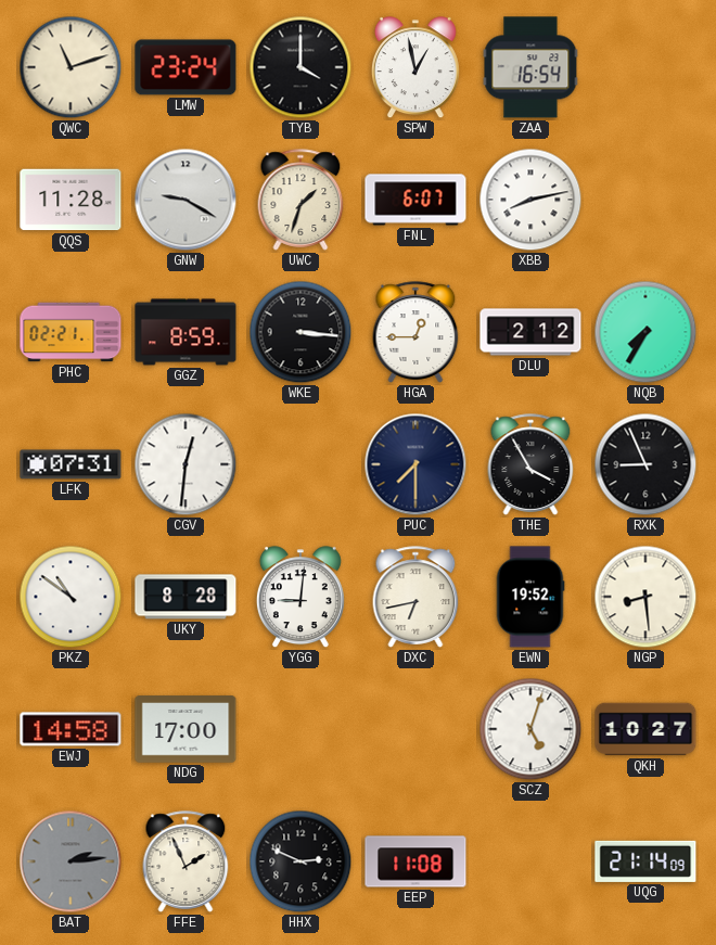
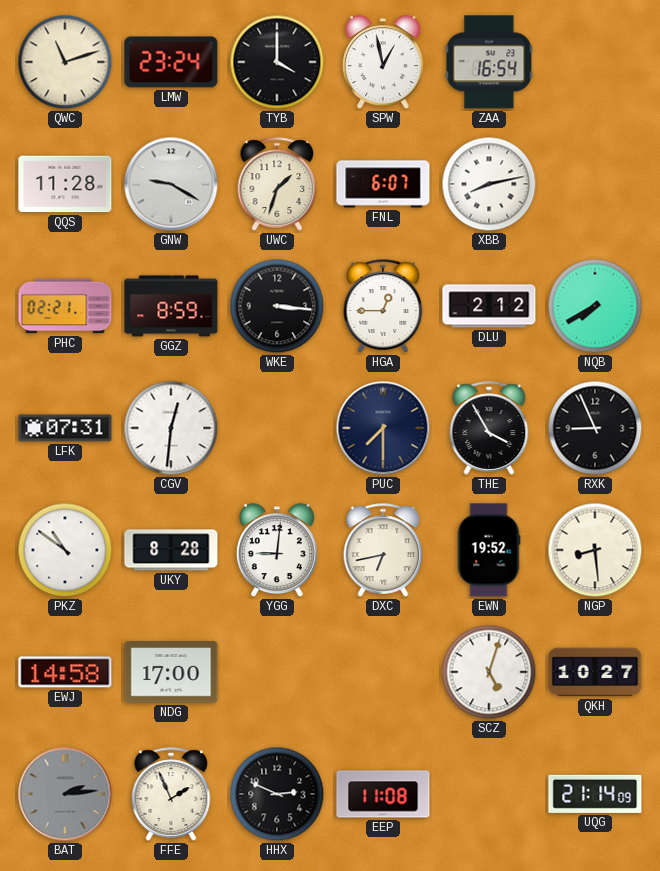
NQB: 7:35 -> 7:40 (595, 306)
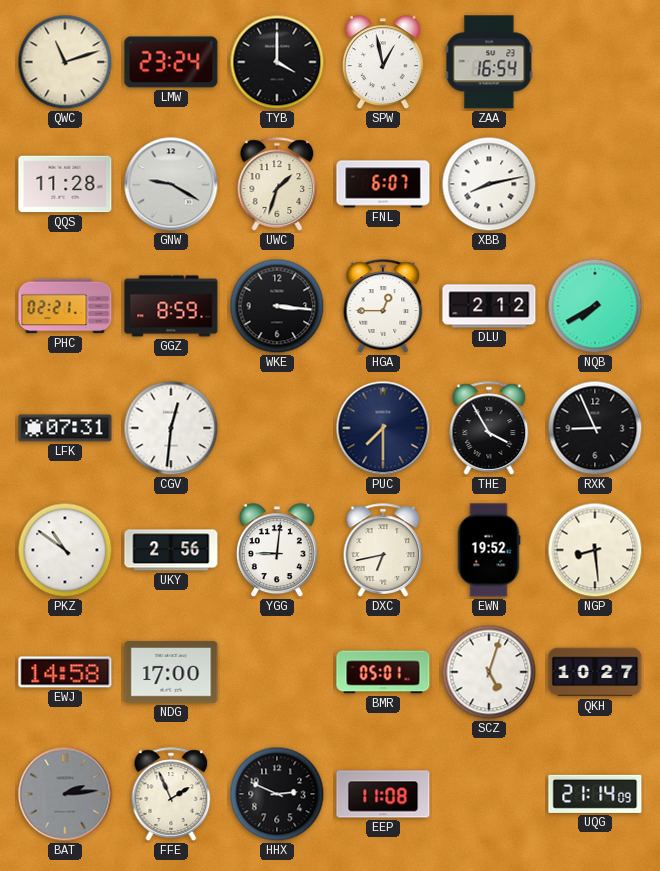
UKY: 8:28 -> 2:56 (171, 550)
BMR: none -> 05:01 (383, 672)
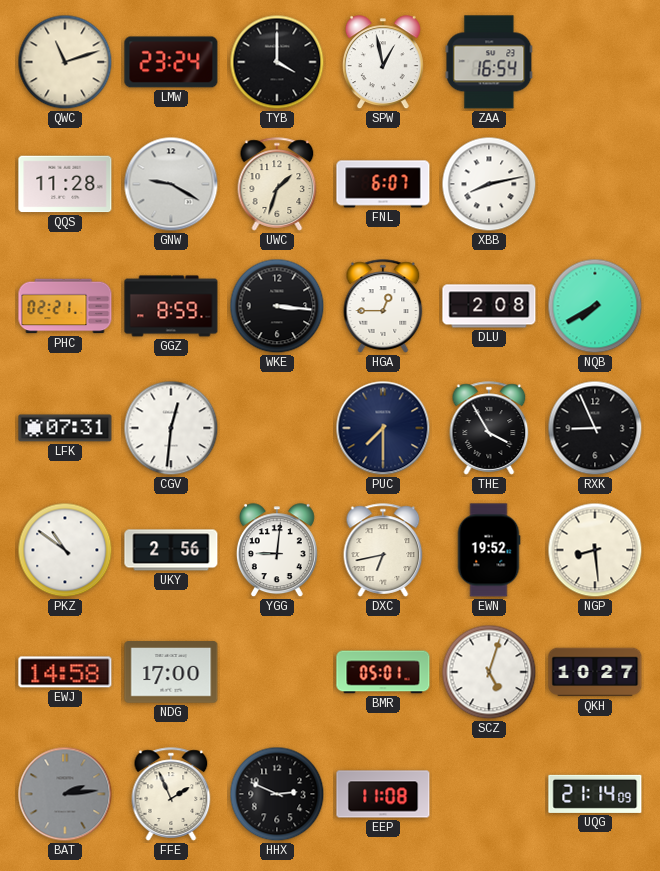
DLU: 2:12 -> 2:08 (489, 306)
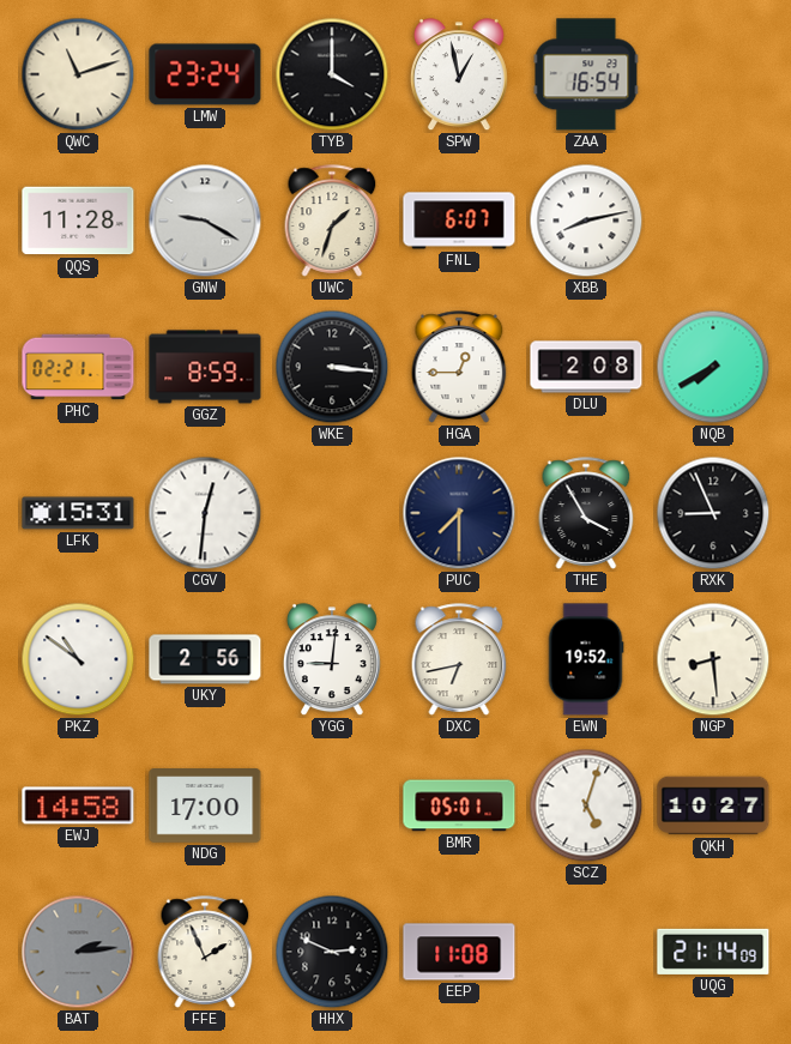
LFK: 07:31 -> 15:31 (78, 513)
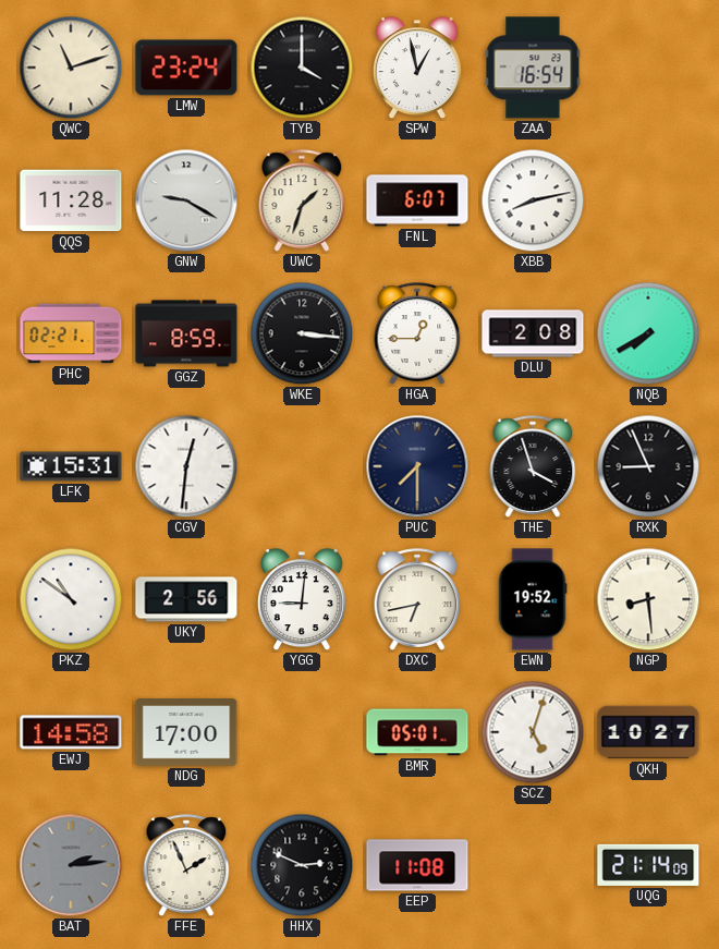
THE: 3:55 -> 3:57 (533, 466)
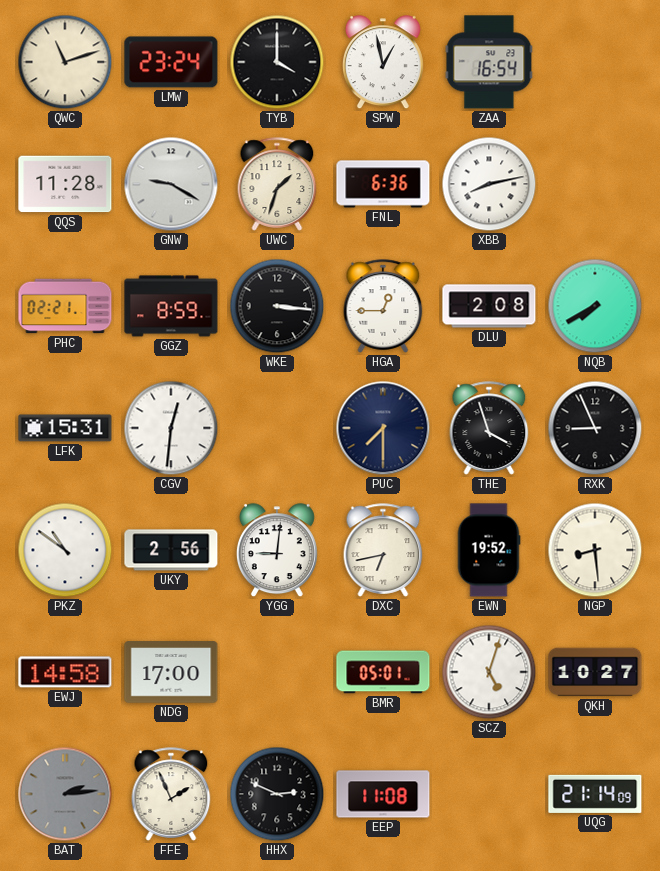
FNL: 6:07 -> 6:36 (383, 184)
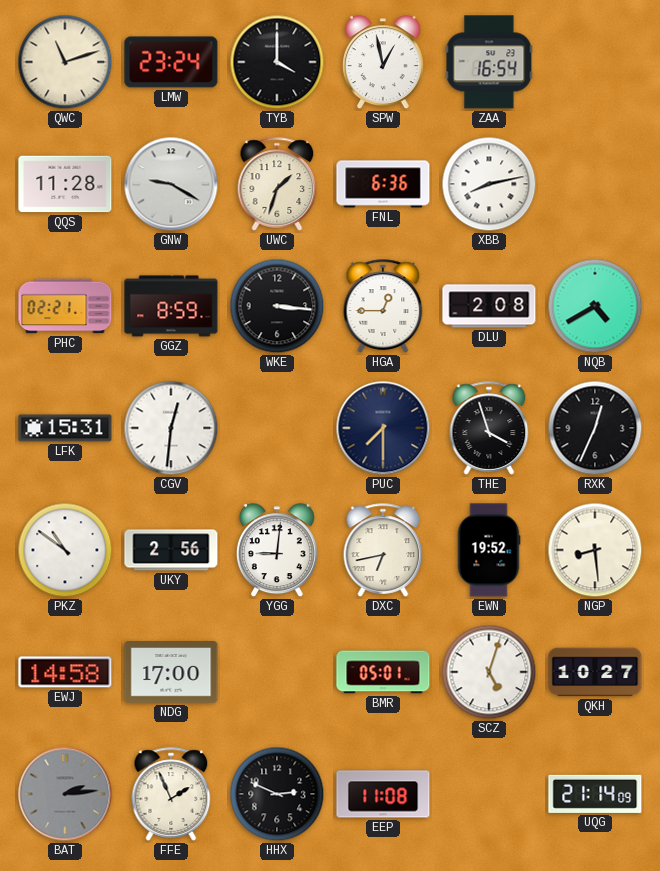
NQB: 7:40 -> 4:40 (595, 306)
RXK: 8:56 -> 12:34 (595, 428)
